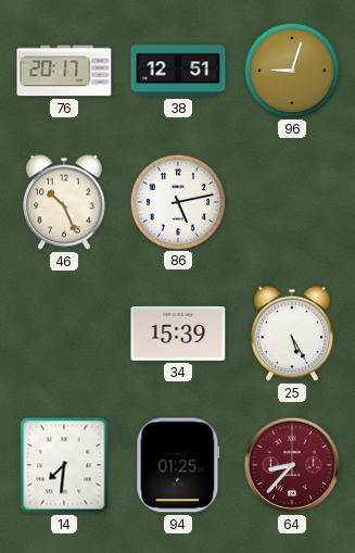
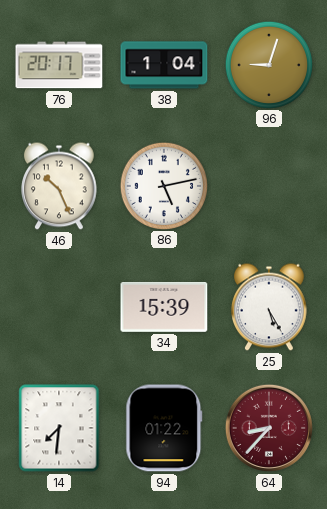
38: 12:51 -> 1:04 (164, 65)
94: 01:25 -> 01:22 (164, 428)
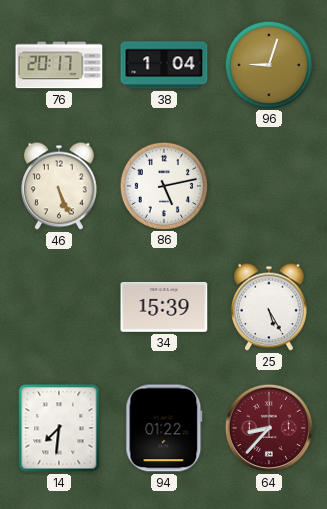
46: 10:26 -> 5:26 (60, 186)
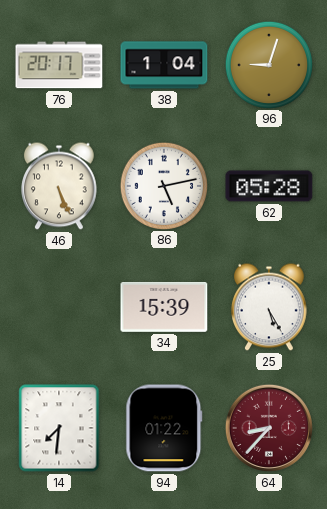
62: none -> 05:28 (269, 186)
